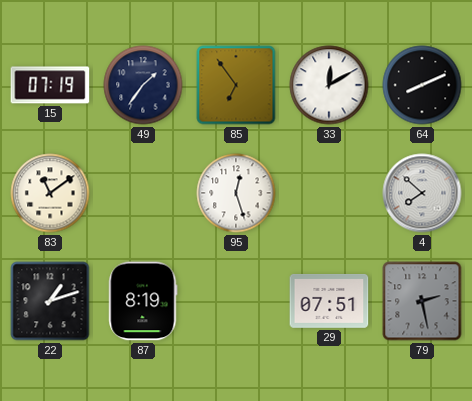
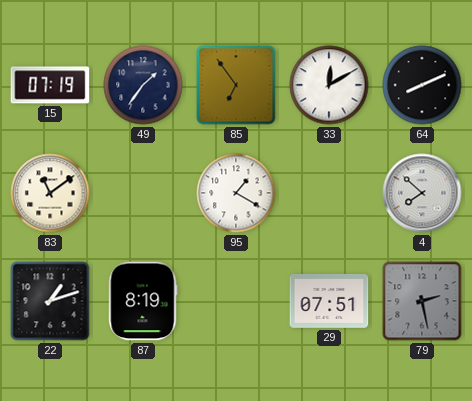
95: 12:27 -> 1:20 (236, 193)
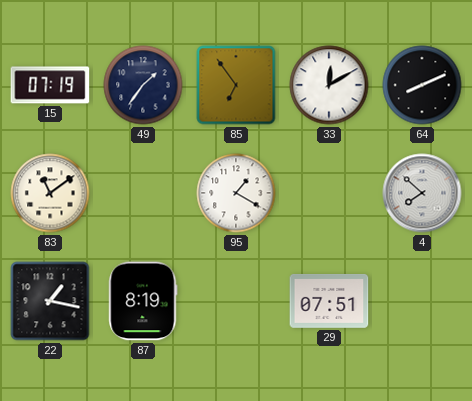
22: 1:12 -> 1:17 (50, 301)
79: 2:28 -> none (422, 301)
